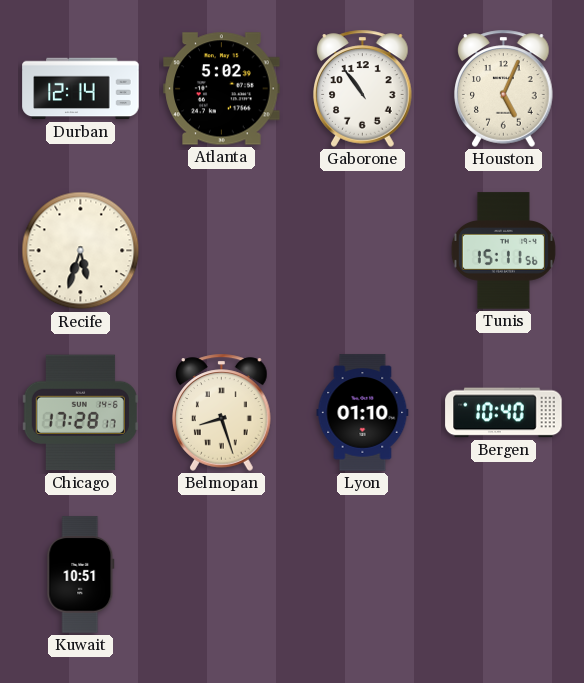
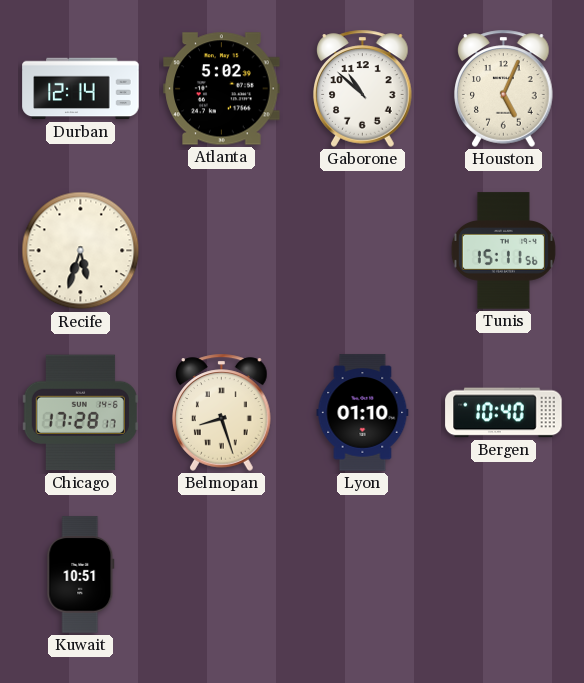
Gaborone: 10:54 -> 10:52 (363, 88)
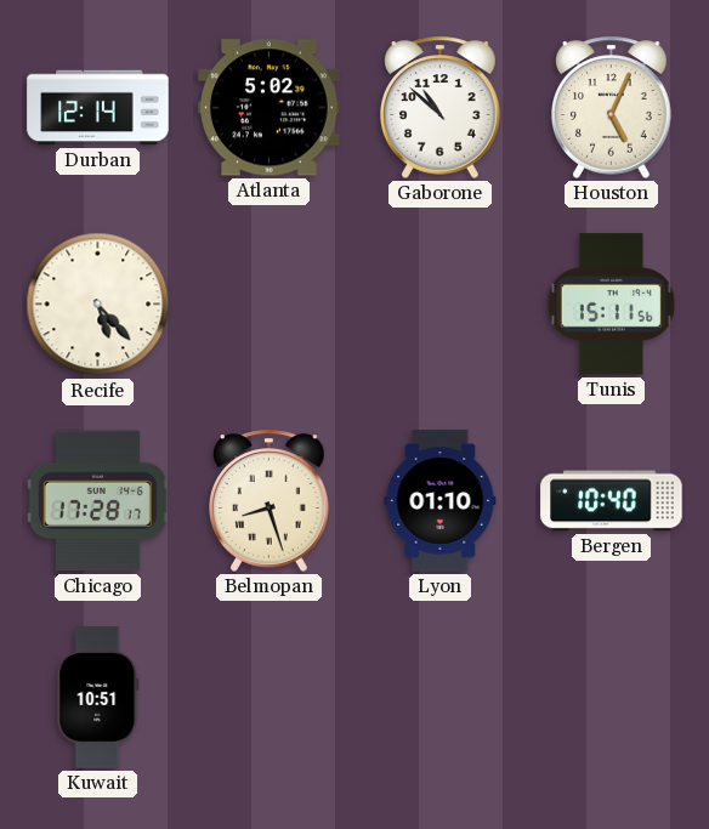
Recife: 5:33 -> 5:23 (98, 305)
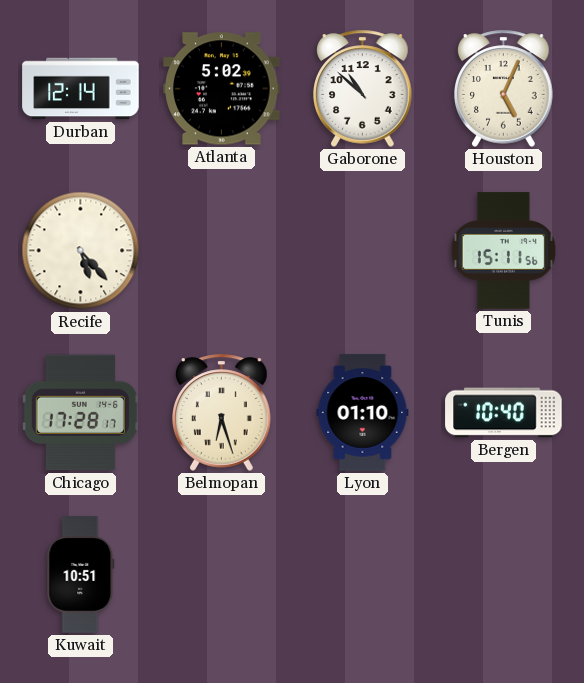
Belmopan: 8:27 -> 6:27 (222, 412)
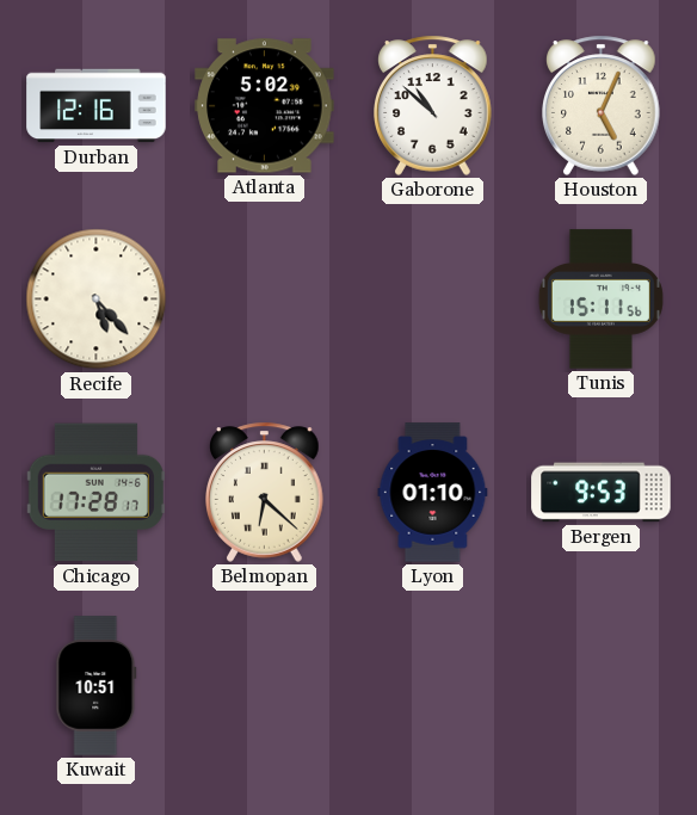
Durban: 12:14 -> 12:16 (97, 106)
Belmopan: 6:27 -> 6:22 (265, 492)
Bergen: 10:40 -> 9:53 (602, 493)
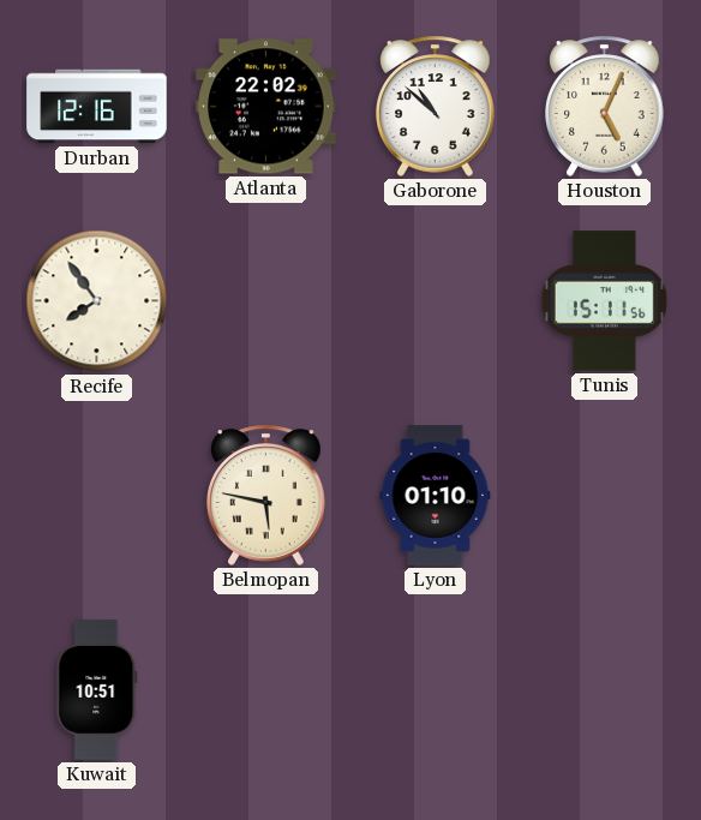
Atlanta: 5:02 -> 22:02 (266, 107)
Recife: 5:23 -> 7:54 (97, 301)
Chicago: 17:28 -> none (95, 493)
Belmopan: 6:22 -> 5:47 (266, 495)
Bergen: 9:53 -> none (602, 493)
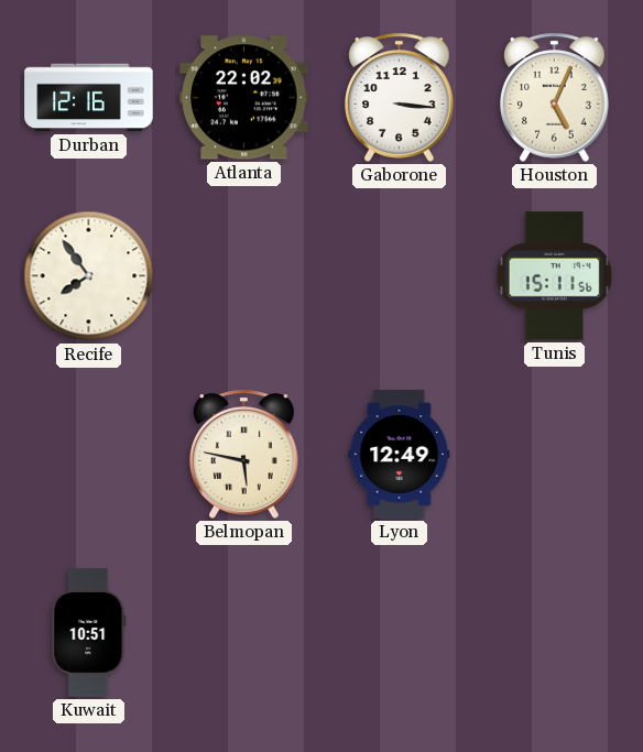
Gaborone: 10:52 -> 3:16 (400, 97)
Lyon: 01:10 -> 12:49 (400, 455)
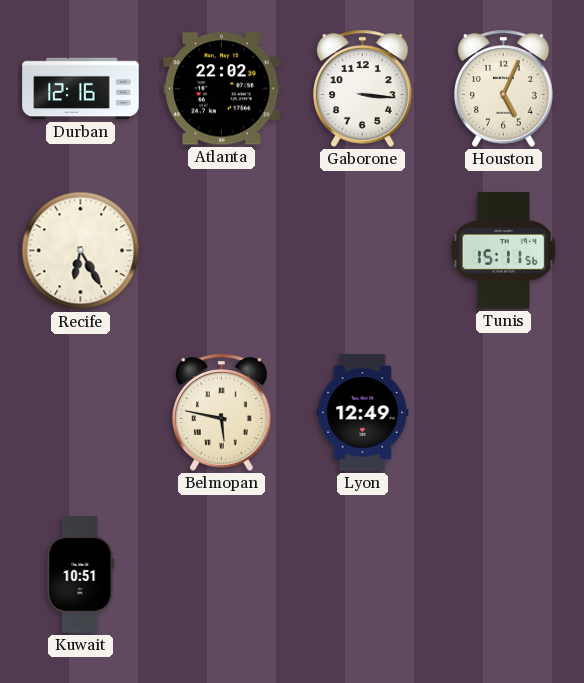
Recife: 7:54 -> 6:25 (81, 251)
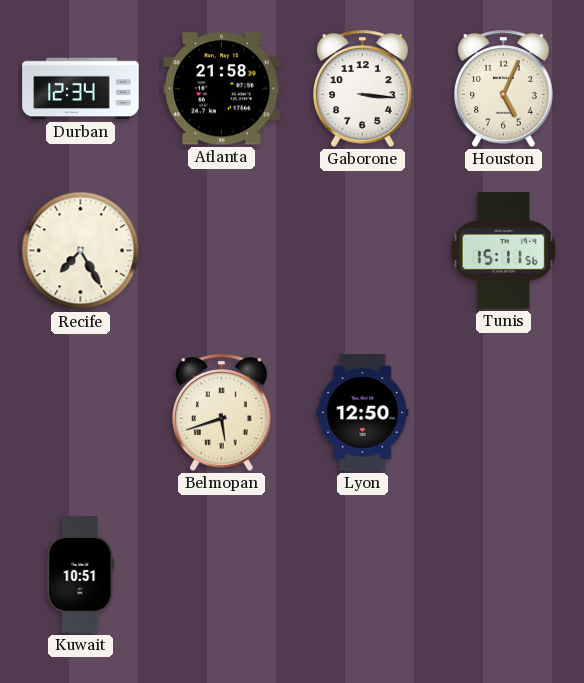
Durban: 12:16 -> 12:34 (81, 89)
Atlanta: 22:02 -> 21:58 (222, 89)
Recife: 6:25 -> 7:25 (81, 251)
Belmopan: 5:47 -> 5:42 (222, 412)
Lyon: 12:49 -> 12:50 (363, 413)
